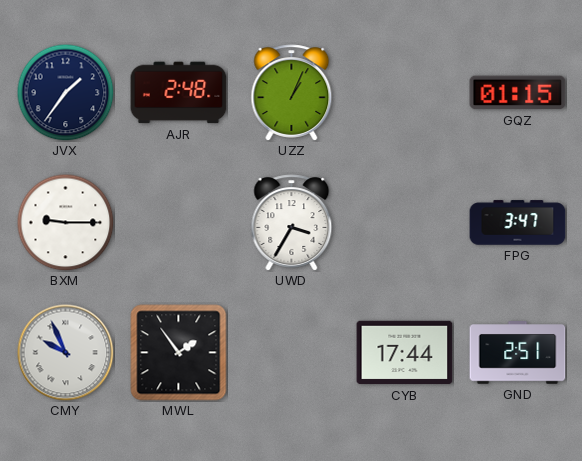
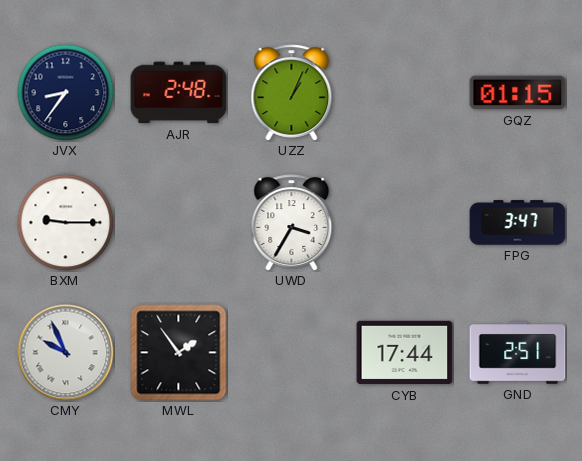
JVX: 1:36 -> 8:36 (65, 92)
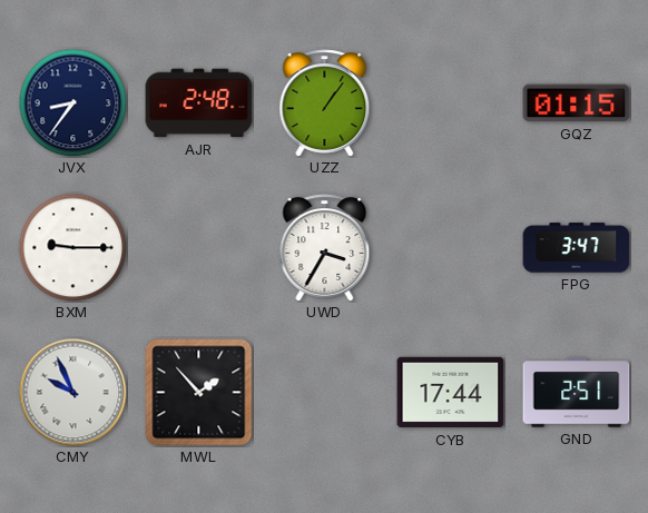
UZZ: 1:04 -> 1:06 (325, 103)
MWL: 1:54 -> 1:53 (199, 393)
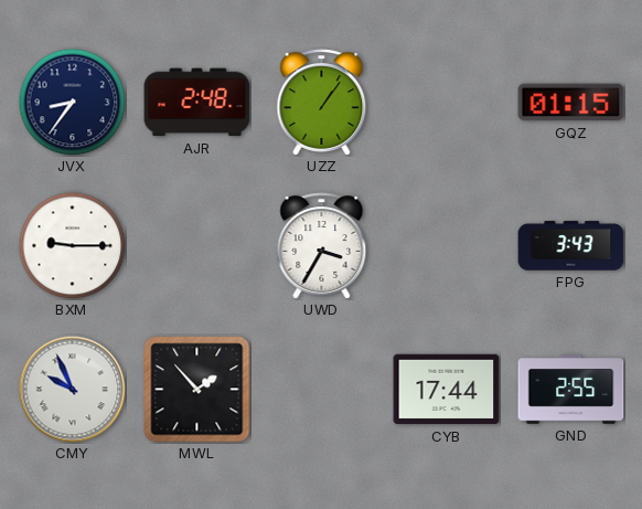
FPG: 3:47 -> 3:43 (571, 246)
GND: 2:51 -> 2:55 (571, 390)
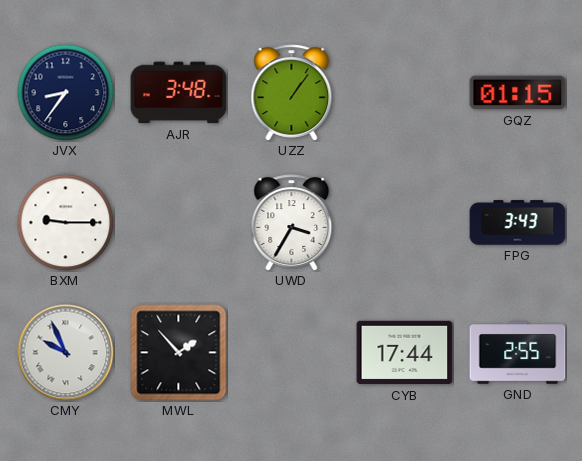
AJR: 2:48 -> 3:48 (179, 93)
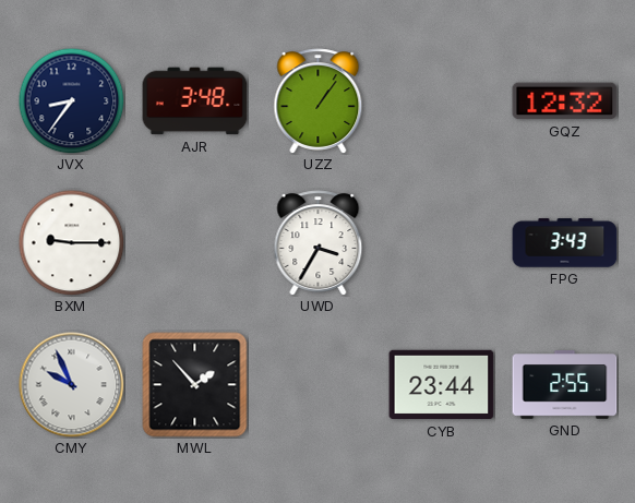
GQZ: 01:15 -> 12:32 (565, 101)
CYB: 17:44 -> 23:44 (442, 385)
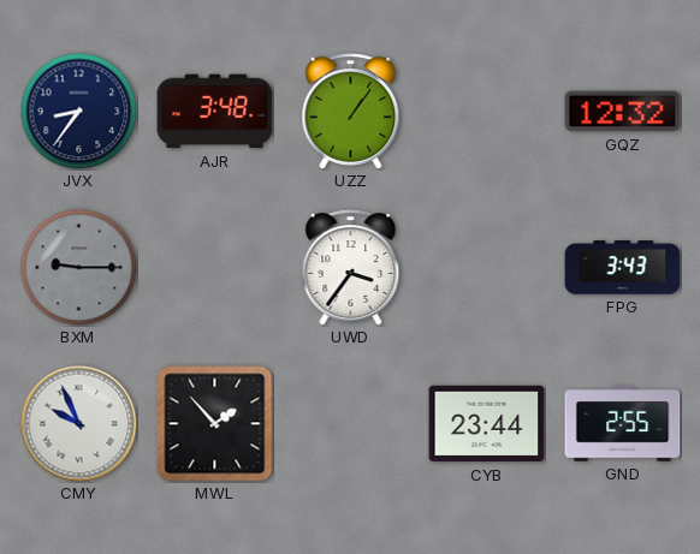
BXM dial: white -> grey (78, 267)
UWD: 3:35 -> 3:36 (351, 268)
